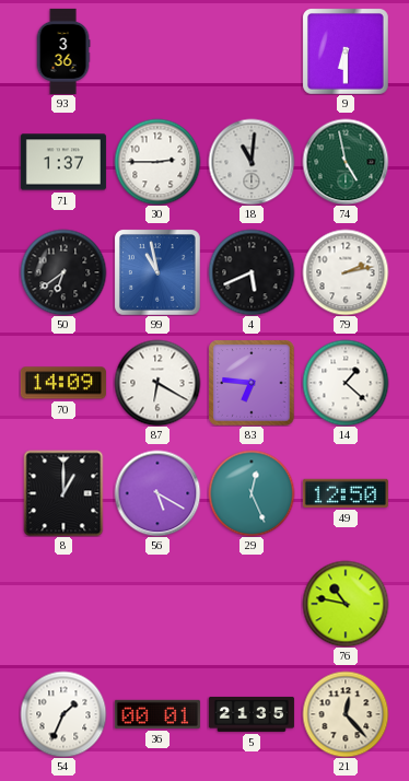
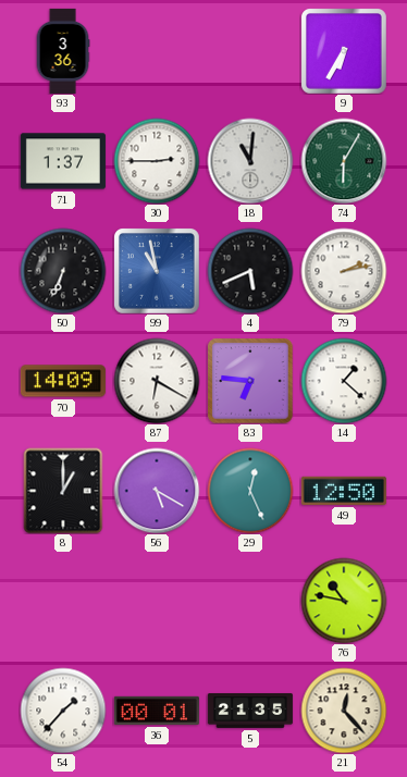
9: 6:30 -> 6:35 (344, 51)
74: 4:58 -> 6:05 (344, 161)
50: 6:39 -> 6:34 (63, 271)
54: 1:34 -> 1:37 (63, 711)
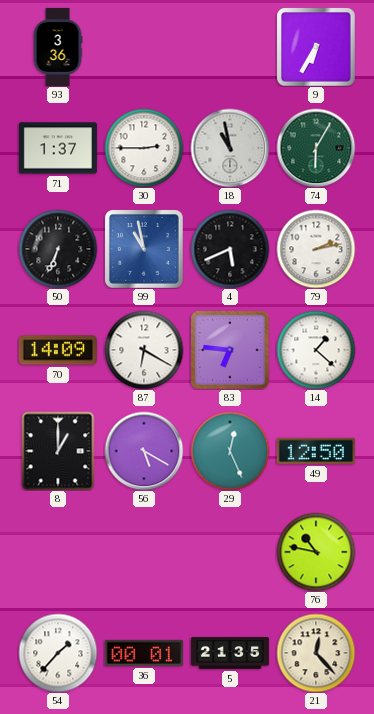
18: 11:01 -> 10:58 (230, 148)
